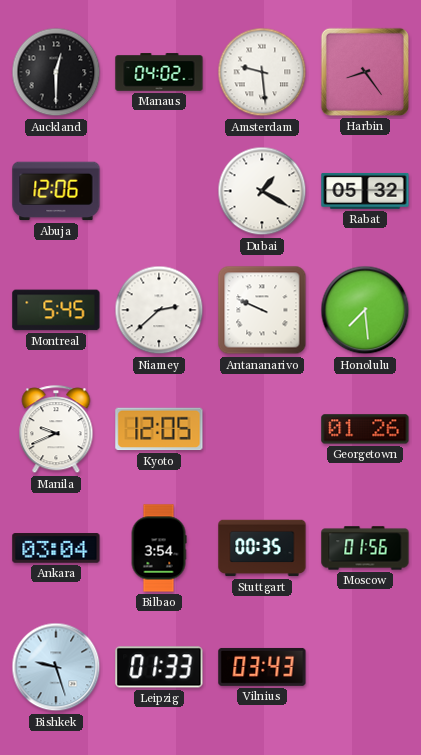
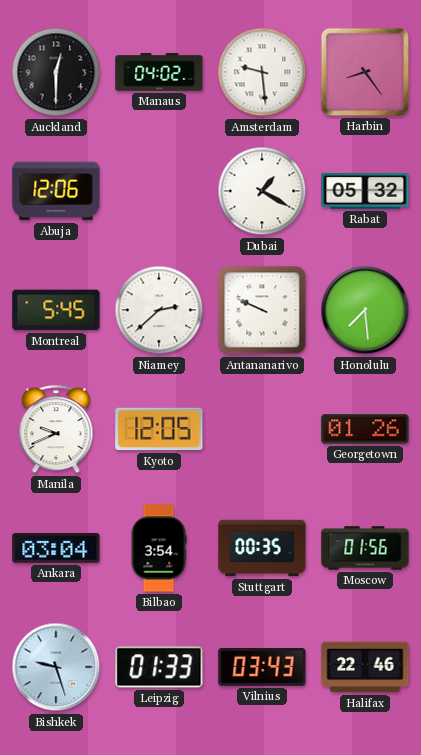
Halifax: none -> 22:46 (365, 667)
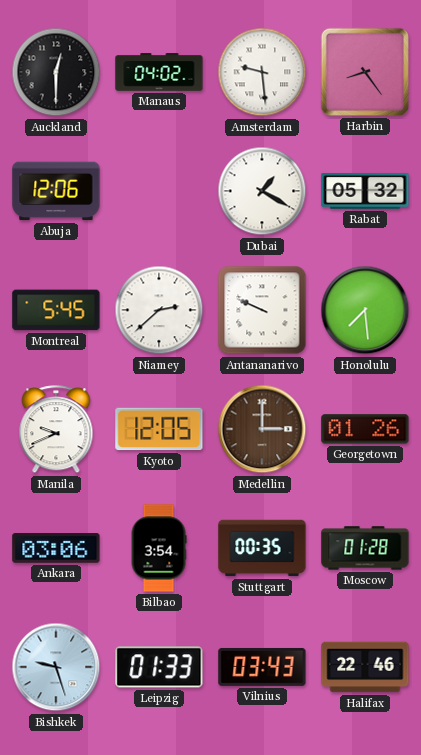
Medellin: none -> 3:00 (262, 429)
Ankara: 03:04 -> 03:06 (56, 548)
Moscow: 01:56 -> 01:28 (365, 548)
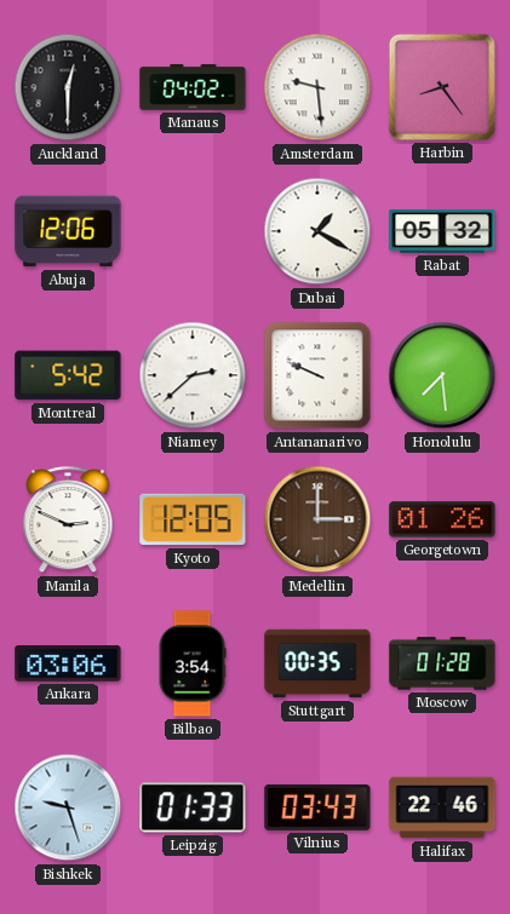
Montreal: 5:45 -> 5:42 (68, 375)
Manila: 9:41 -> 2:49 (68, 521)
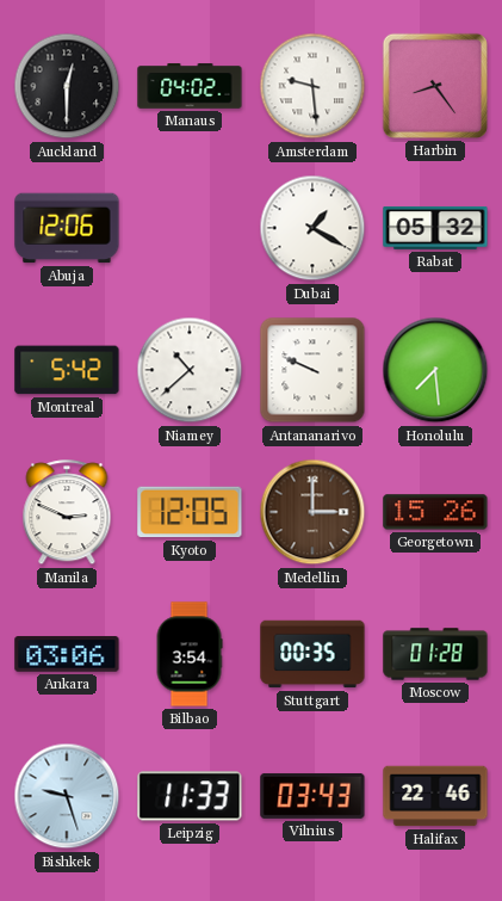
Niamey: 2:38 -> 10:38 (190, 370)
Georgetown: 01:26 -> 15:26 (435, 512)
Leipzig: 01:33 -> 11:33 (190, 796)
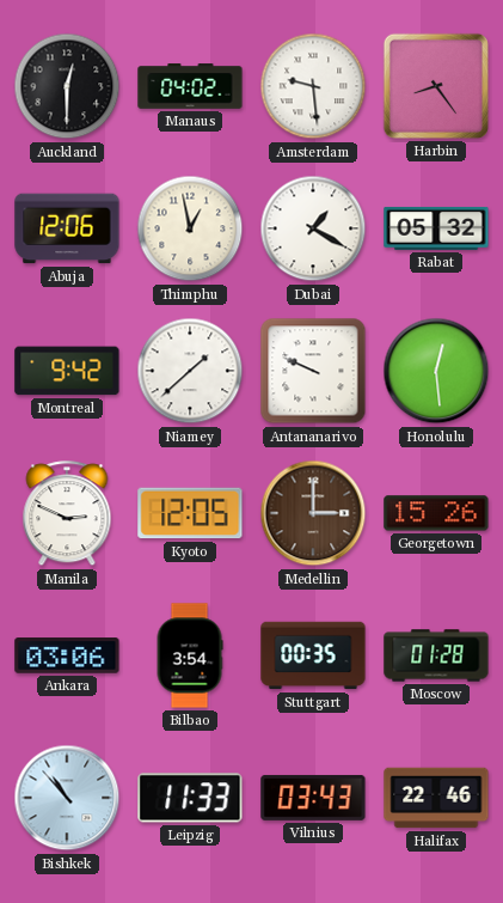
Thimphu: none -> 12:58 (190, 228)
Montreal: 5:42 -> 9:42 (67, 371)
Niamey: 10:38 -> 1:38 (190, 371)
Honolulu: 7:29 -> 12:29 (436, 371)
Bishkek: 9:27 -> 10:53 (67, 798)
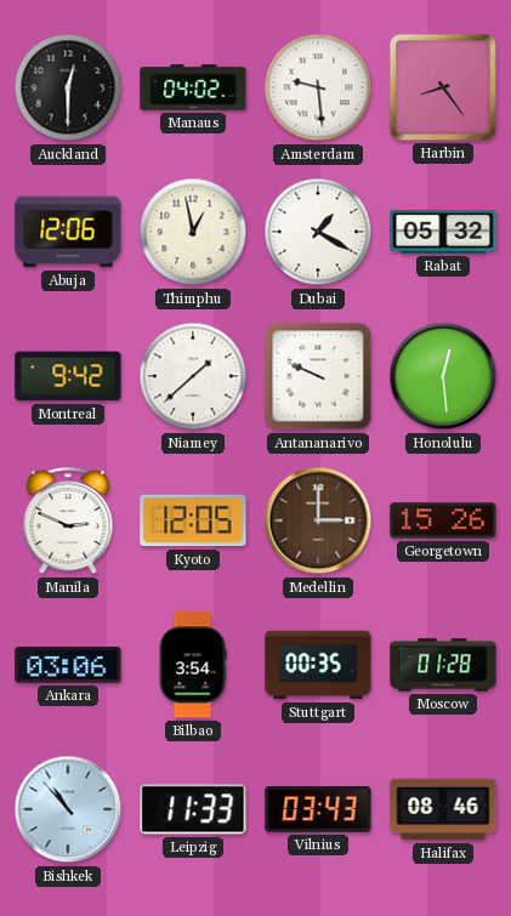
Halifax: 22:46 -> 08:46 (443, 809)
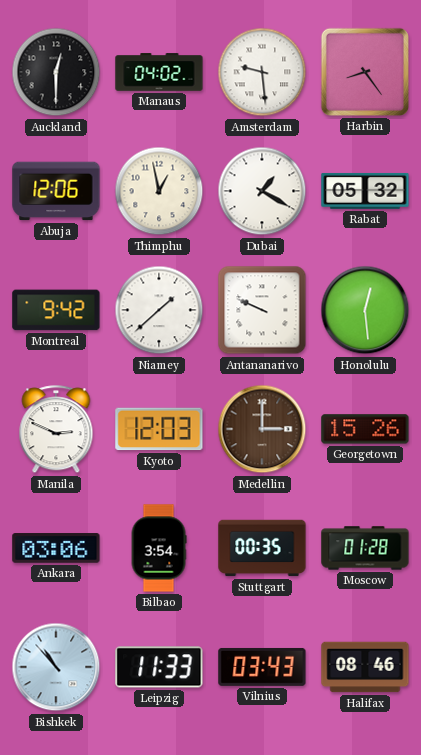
Kyoto: 12:05 -> 12:03 (159, 429)
